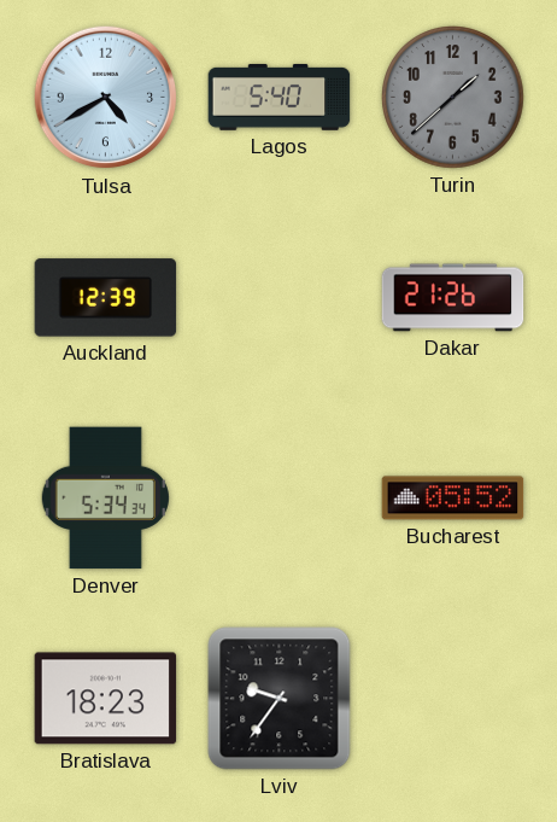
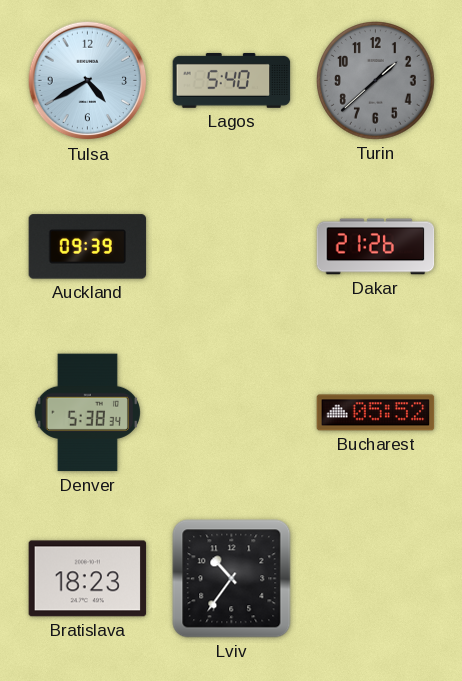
Auckland: 12:39 -> 09:39 (88, 247)
Denver: 5:34 -> 5:38 (87, 413)
Lviv: 9:36 -> 10:36 (232, 579)
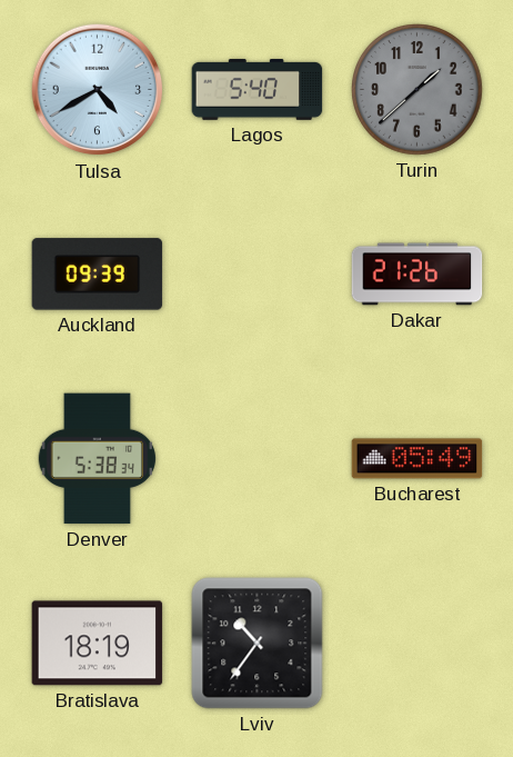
Bucharest: 05:52 -> 05:49 (418, 459)
Bratislava: 18:23 -> 18:19 (98, 644)
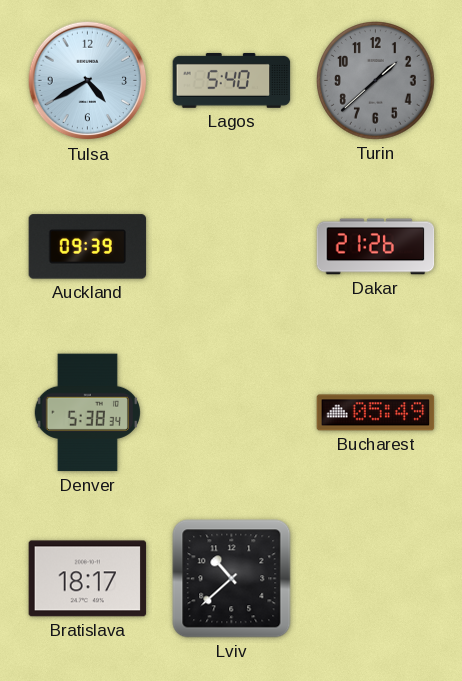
Bratislava: 18:19 -> 18:17 (88, 579)
Lviv: 10:36 -> 10:38 (232, 579)
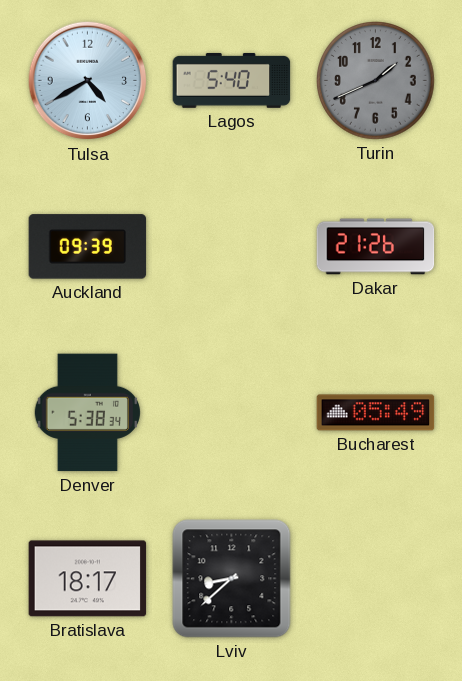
Turin: 1:38 -> 1:41 (376, 81)
Lviv: 10:38 -> 8:38 (232, 579)
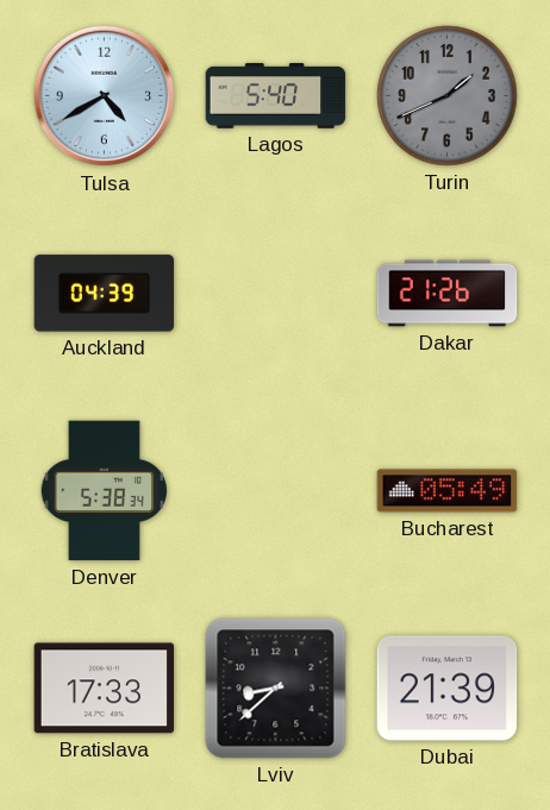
Auckland: 09:39 -> 04:39 (105, 294)
Bratislava: 18:17 -> 17:33 (105, 689)
Dubai: none -> 21:39 (448, 689)
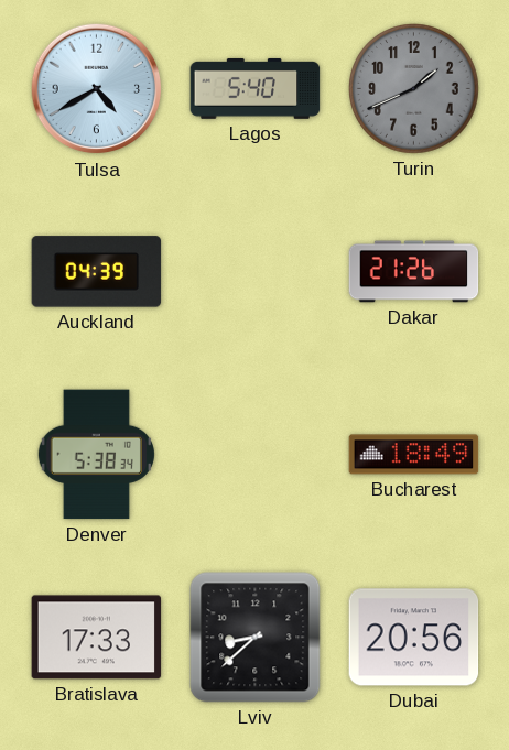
Bucharest: 05:49 -> 18:49 (414, 455)
Dubai: 21:39 -> 20:56 (414, 638)
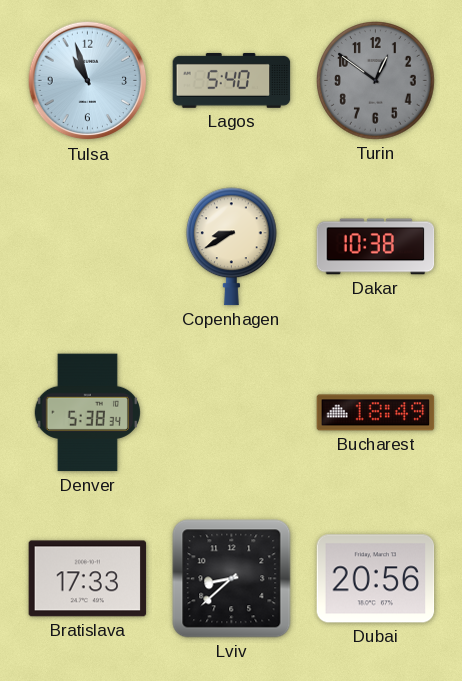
Tulsa: 4:40 -> 10:57 (88, 81)
Turin: 1:41 -> 12:51 (376, 81)
Auckland: 04:39 -> none (97, 272)
Copenhagen: none -> 8:40 (232, 247)
Dakar: 21:26 -> 10:38 (376, 247)
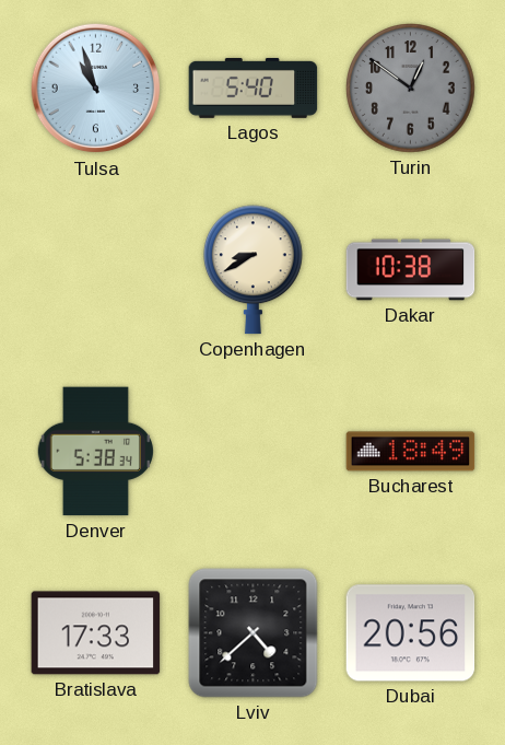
Lviv: 8:38 -> 4:38 (254, 633)
